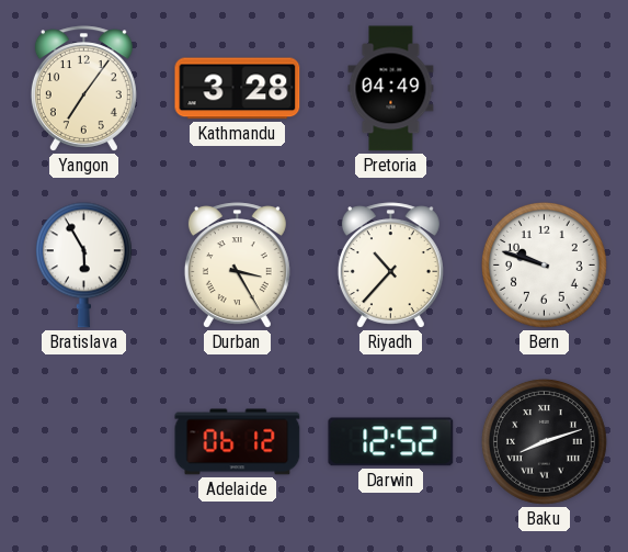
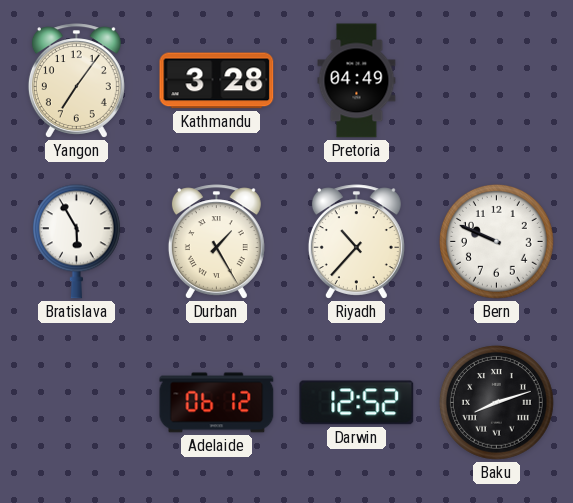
Durban: 3:25 -> 1:25 (216, 242)
Bern: 9:48 -> 9:49 (496, 241)
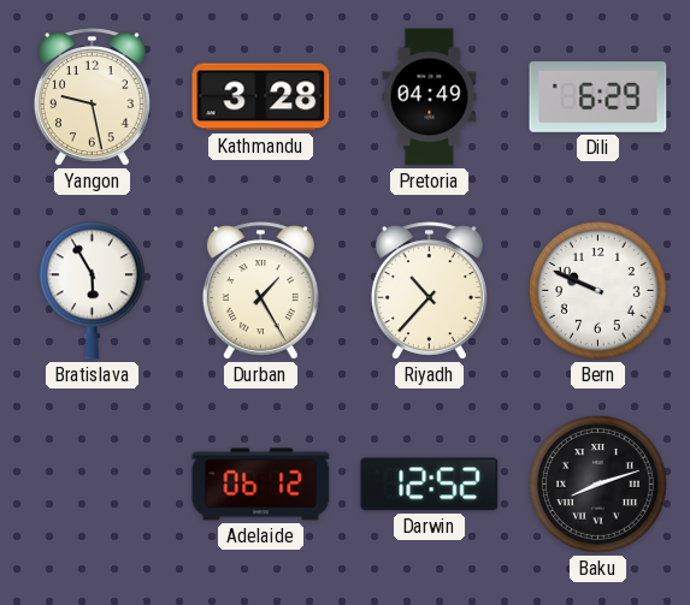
Yangon: 7:06 -> 9:28 (92, 97)
Dili: none -> 6:29 (598, 97)
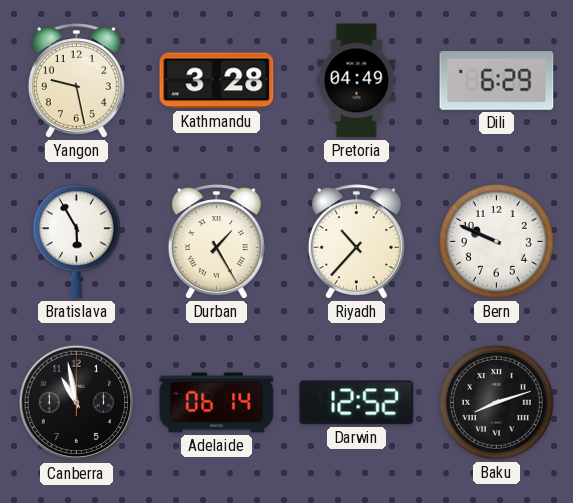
Canberra: none -> 10:58 (77, 403)
Adelaide: 06:12 -> 06:14 (217, 403)
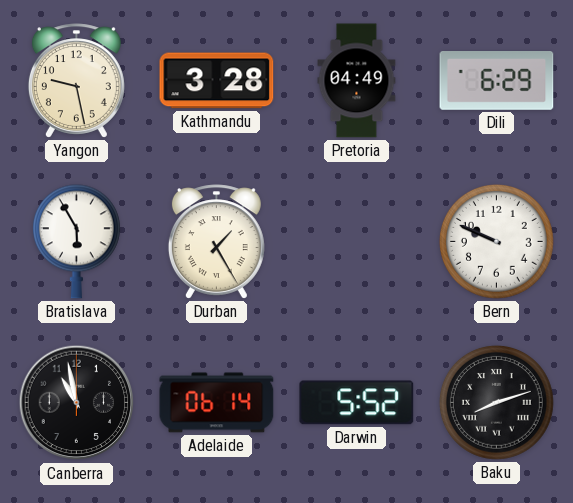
Riyadh: 10:37 -> none (356, 242)
Darwin: 12:52 -> 5:52 (357, 403)
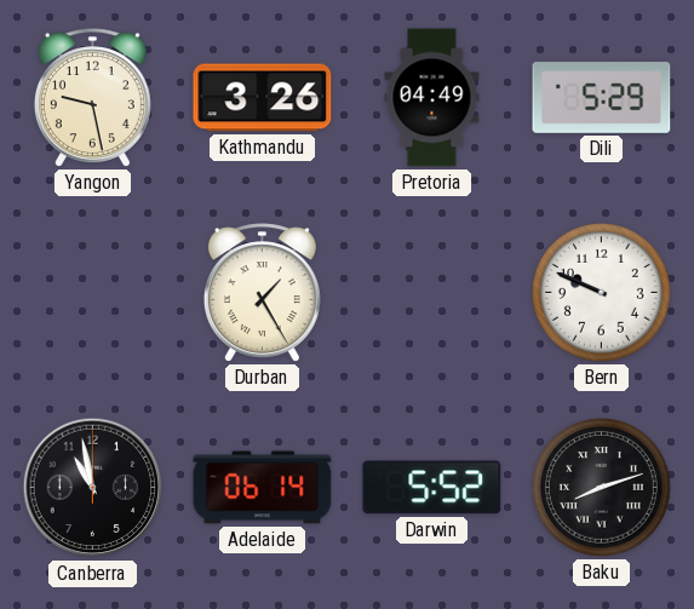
Kathmandu: 3:28 -> 3:26 (263, 98)
Dili: 6:29 -> 5:29 (602, 98)
Bratislava: 5:55 -> none (76, 242)
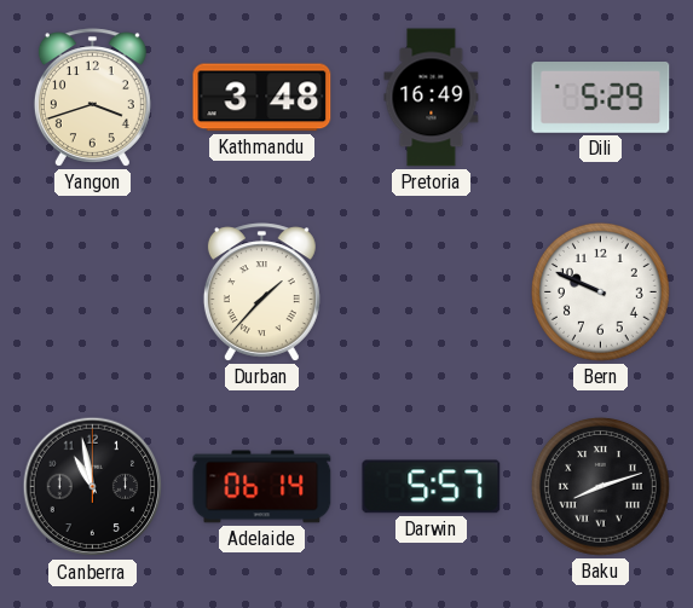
Yangon: 9:28 -> 3:42 (92, 98)
Kathmandu: 3:26 -> 3:48 (262, 98)
Pretoria: 04:49 -> 16:49 (432, 98)
Durban: 1:25 -> 1:37 (261, 293)
Darwin: 5:52 -> 5:57 (432, 487)
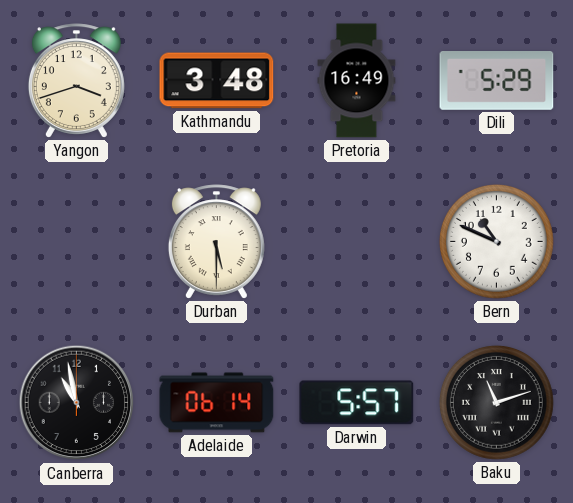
Durban: 1:37 -> 5:30 (216, 242)
Bern: 9:49 -> 10:49 (496, 241)
Baku: 8:12 -> 11:12 (496, 402)
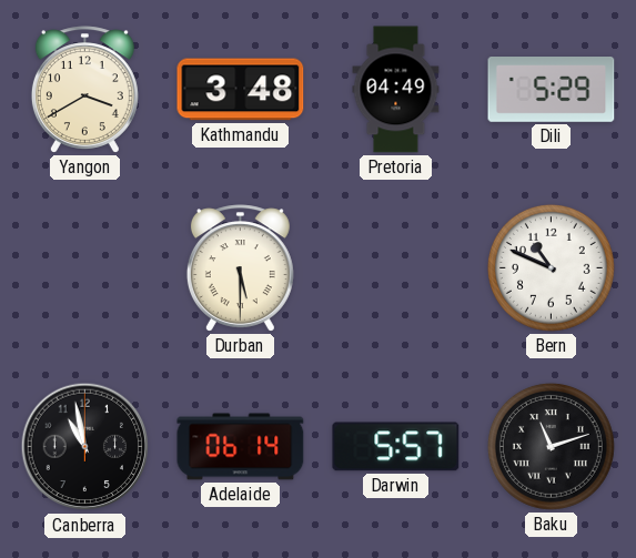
Yangon: 3:42 -> 3:40 (84, 90)
Pretoria: 16:49 -> 04:49 (396, 90)
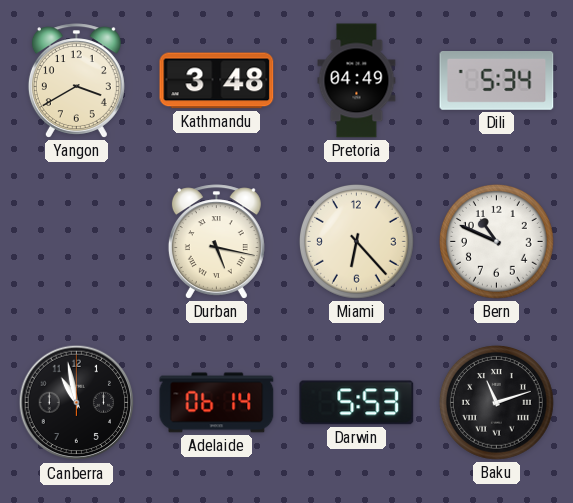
Dili: 5:29 -> 5:34 (497, 81)
Durban: 5:30 -> 5:17 (216, 242)
Miami: none -> 6:23 (356, 241)
Darwin: 5:57 -> 5:53 (357, 403)
